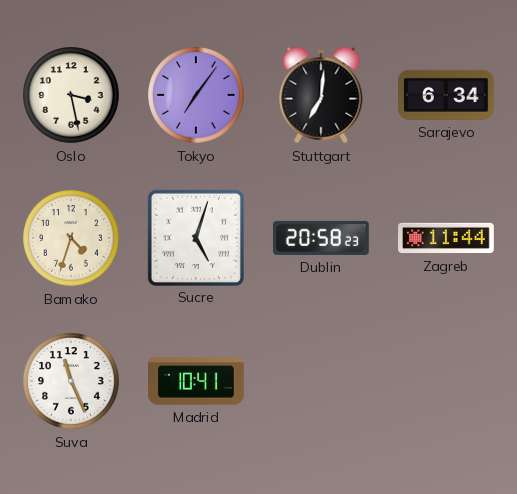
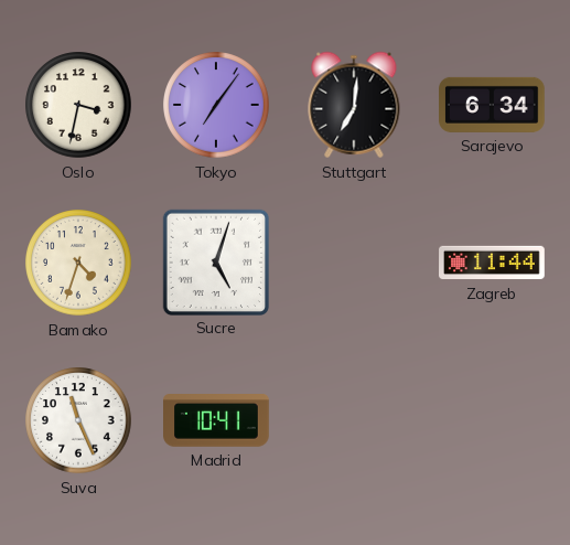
Oslo: 3:28 -> 3:32 (78, 105)
Dublin: 20:58 -> none (322, 238)
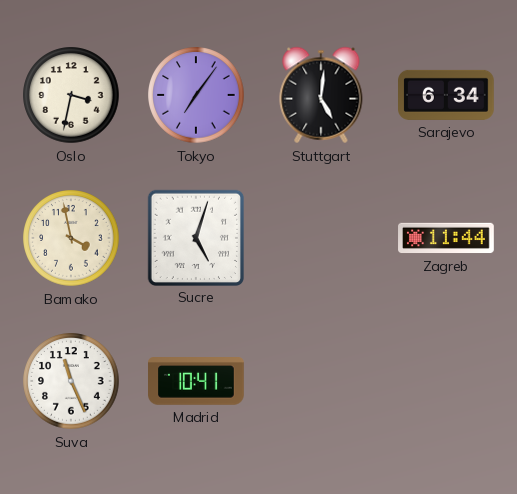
Stuttgart: 7:01 -> 5:01 (321, 95)
Bamako: 4:33 -> 3:58 (71, 238)
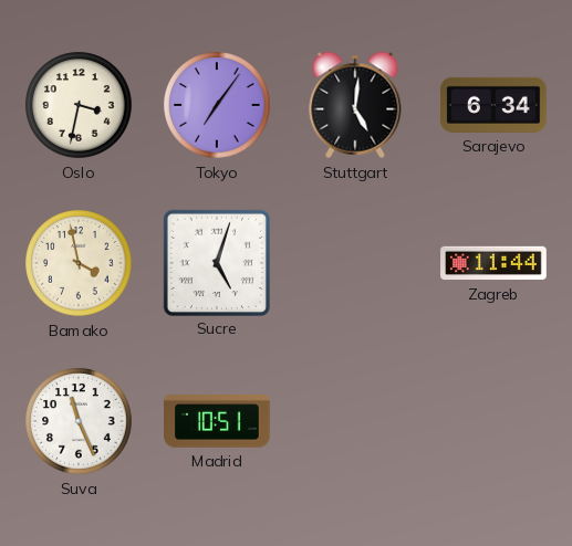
Madrid: 10:41 -> 10:51 (218, 422)
